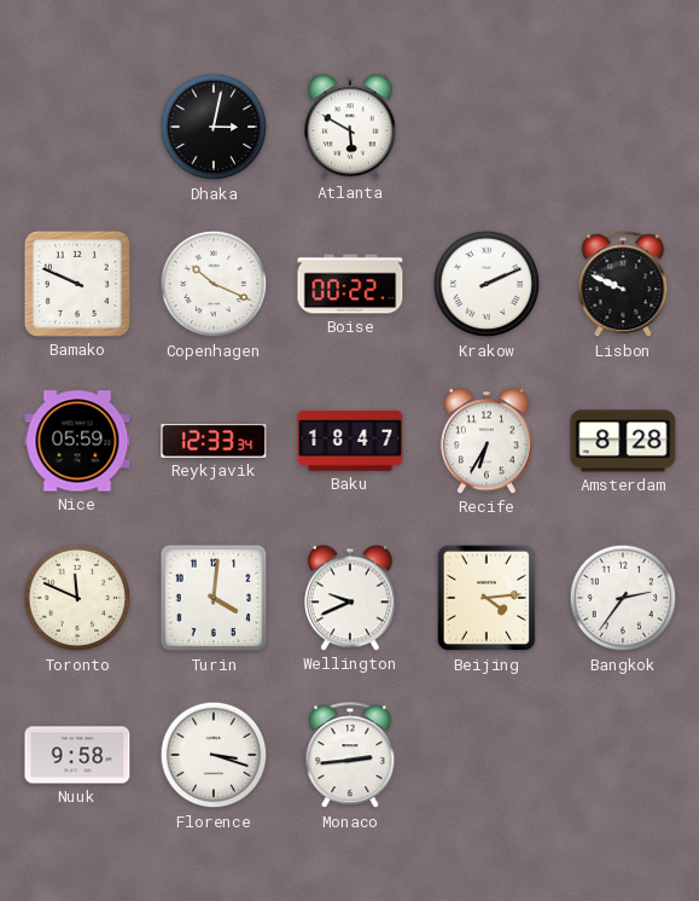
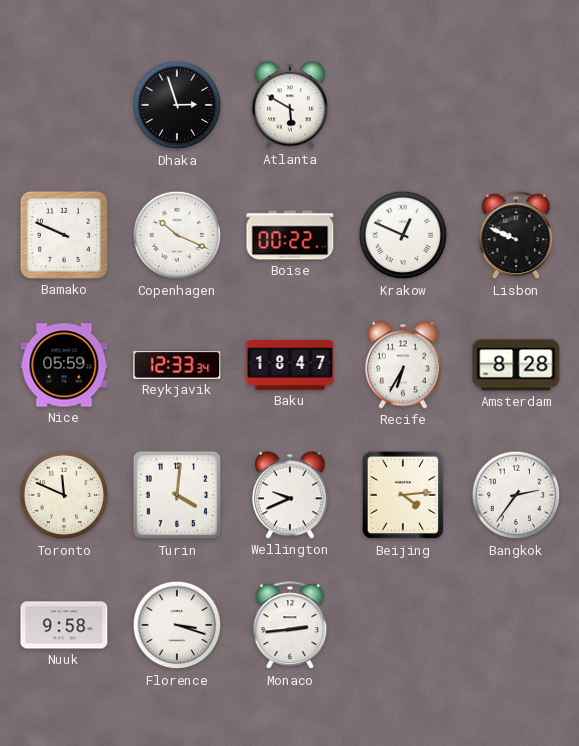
Dhaka: 3:02 -> 2:57 (177, 105)
Krakow: 2:11 -> 12:49 (403, 235)
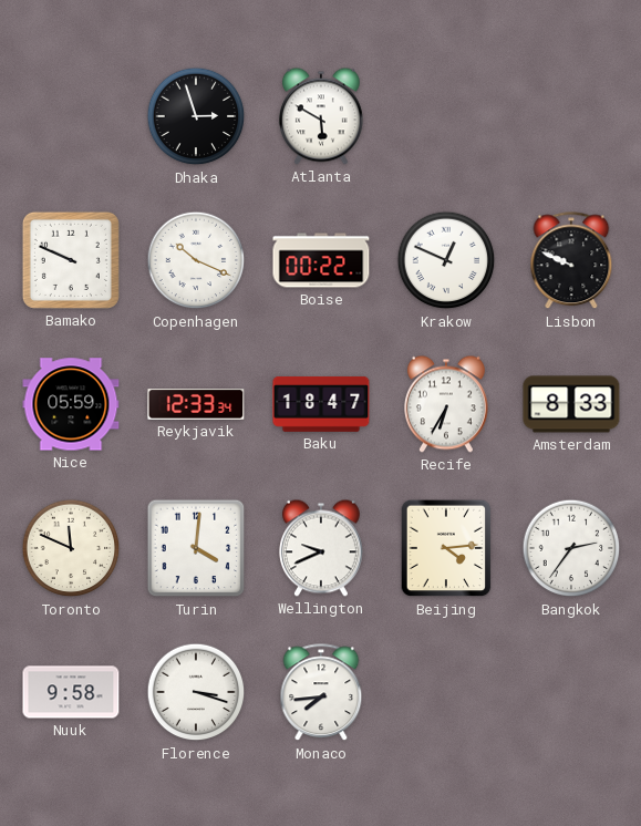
Amsterdam: 8:28 -> 8:33 (571, 404)
Monaco: 2:44 -> 7:44 (321, 693)
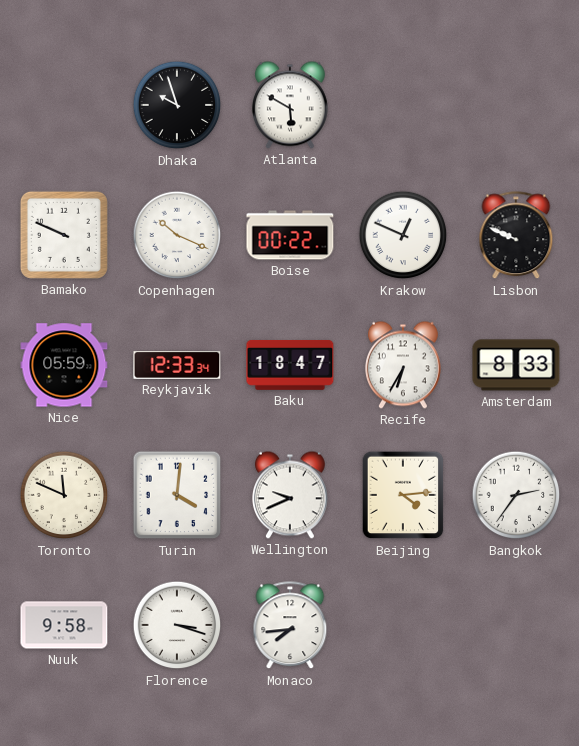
Dhaka: 2:57 -> 9:57 (177, 105)
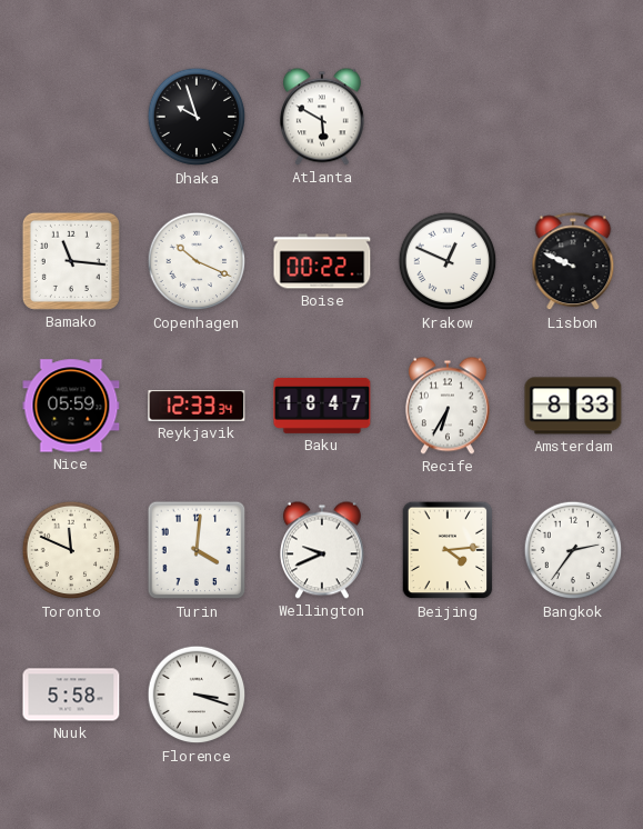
Bamako: 9:49 -> 11:16 (71, 261)
Nuuk: 9:58 -> 5:58 (71, 695)
Monaco: 7:44 -> none (290, 626)
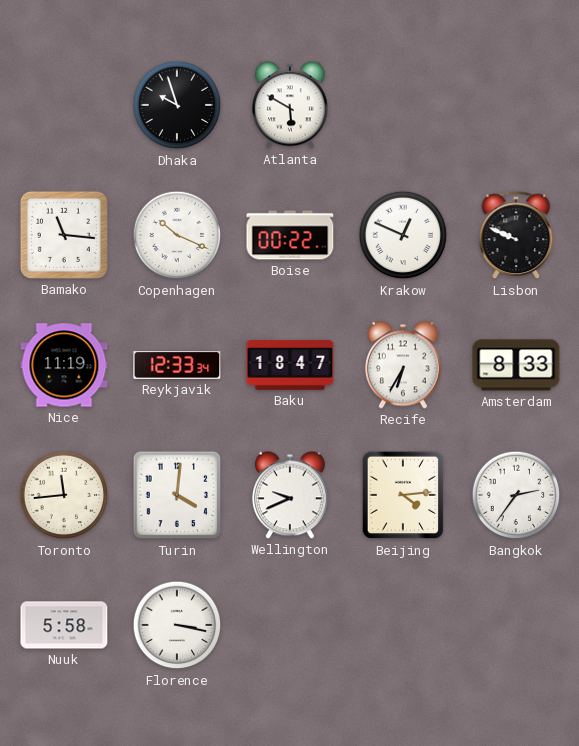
Nice: 05:59 -> 11:19 (64, 365)
Toronto: 11:49 -> 11:44 (64, 495)
Florence: 3:18 -> 3:17 (177, 625)
